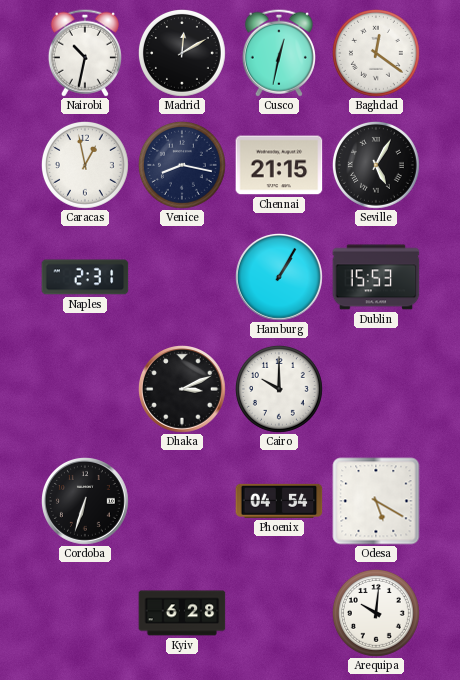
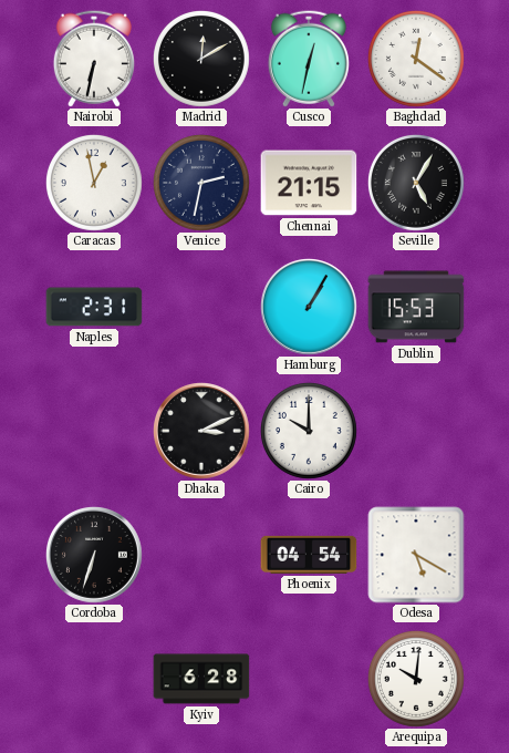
Nairobi: 10:32 -> 6:32 (94, 59)
Venice: 8:17 -> 2:32 (201, 183)
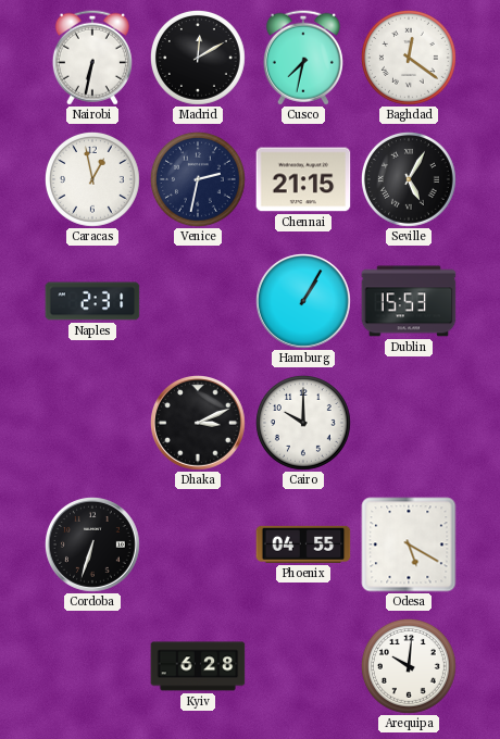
Cusco: 12:32 -> 7:32 (303, 58)
Phoenix: 04:54 -> 04:55 (303, 544)
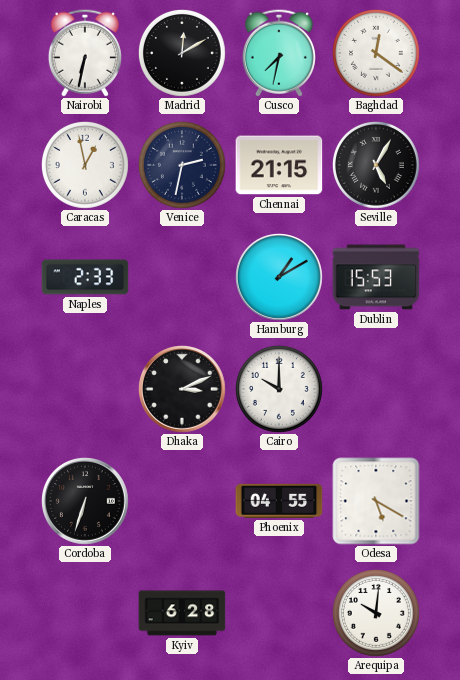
Naples: 2:31 -> 2:33 (85, 277)
Hamburg: 1:05 -> 1:10 (280, 278)
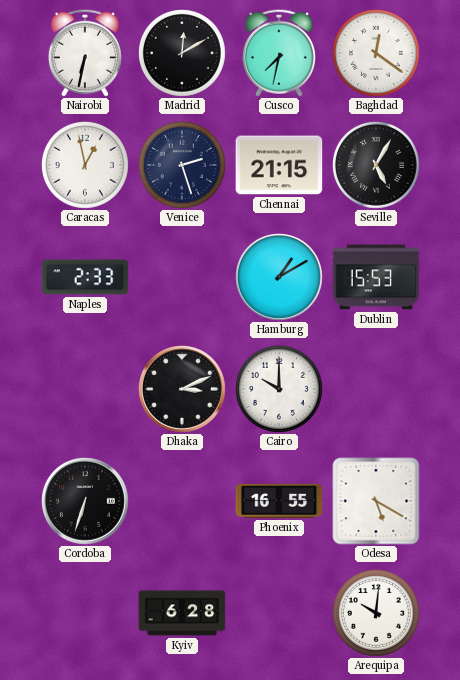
Venice: 2:32 -> 2:27 (182, 165)
Phoenix: 04:55 -> 16:55 (279, 501)
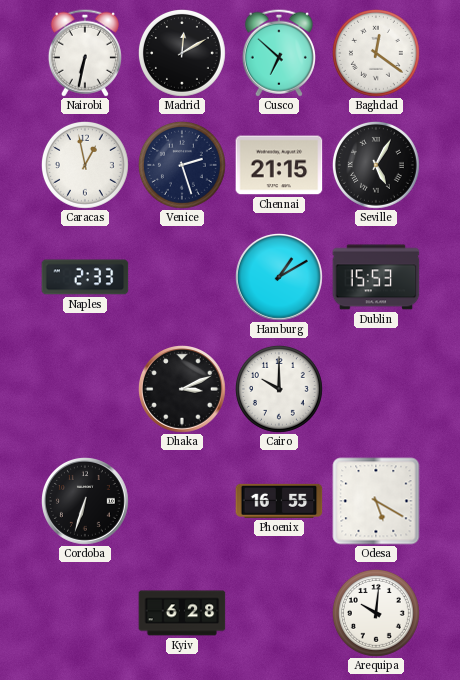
Cusco: 7:32 -> 6:52 (279, 53)
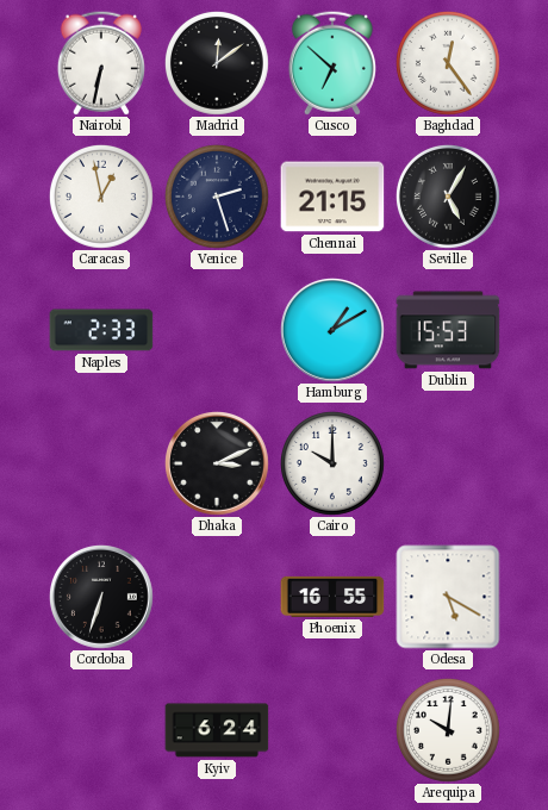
Madrid: 12:10 -> 12:09 (217, 63)
Baghdad: 12:21 -> 12:24 (448, 63)
Kyiv: 6:28 -> 6:24 (217, 730)
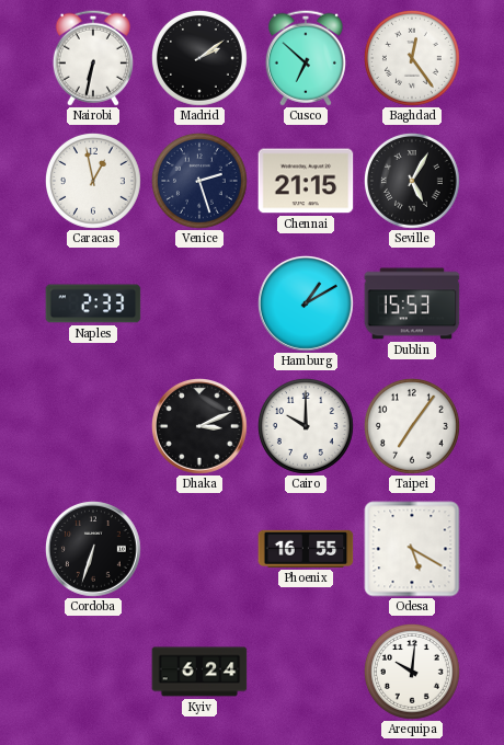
Madrid: 12:09 -> 2:09 (199, 58)
Taipei: none -> 7:06 (412, 426)
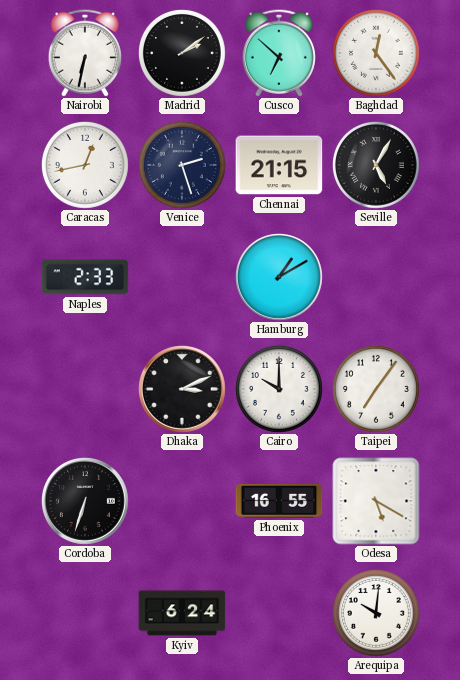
Caracas: 12:58 -> 12:43 (85, 165)
Dublin: 15:53 -> none (412, 303)
